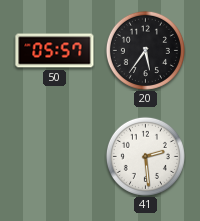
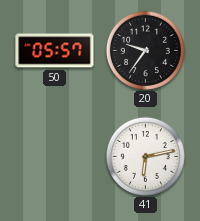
20: 5:36 -> 9:36 (145, 50)
41: 2:29 -> 6:13 (145, 156)
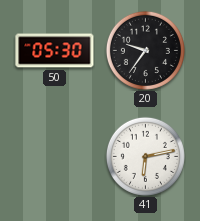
50: 05:57 -> 05:30 (55, 51)
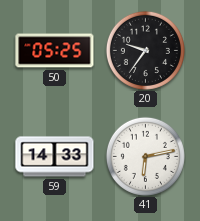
50: 05:30 -> 05:25 (55, 51)
59: none -> 14:33 (55, 157)
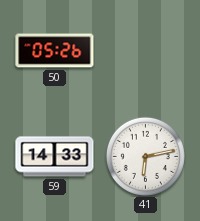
50: 05:25 -> 05:26 (55, 51)
20: 9:36 -> none (145, 50)
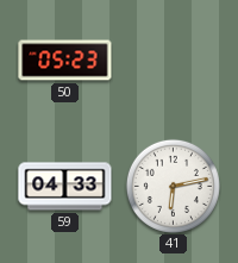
50: 05:26 -> 05:23 (65, 61)
59: 14:33 -> 04:33 (65, 187)
